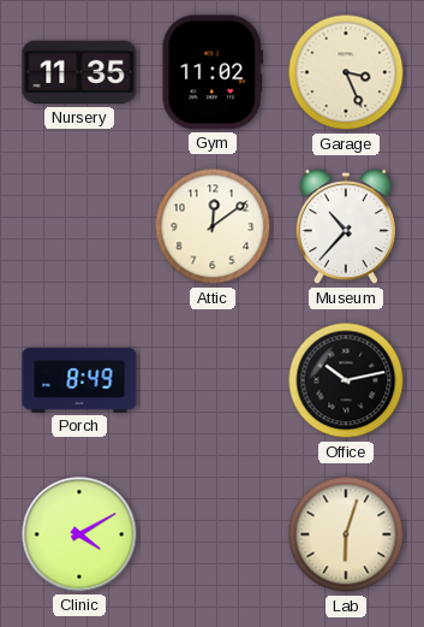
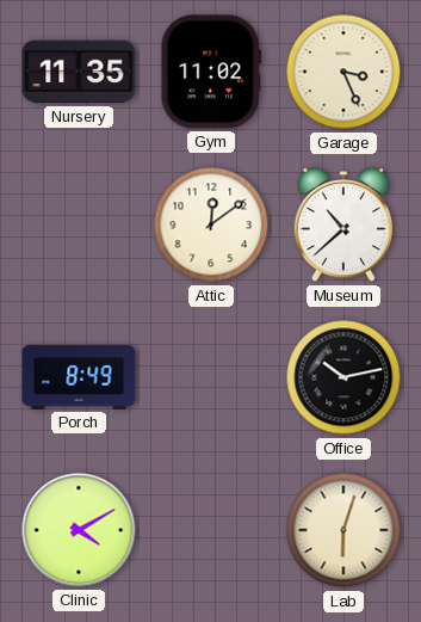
Museum: 10:37 -> 10:38 (343, 226)
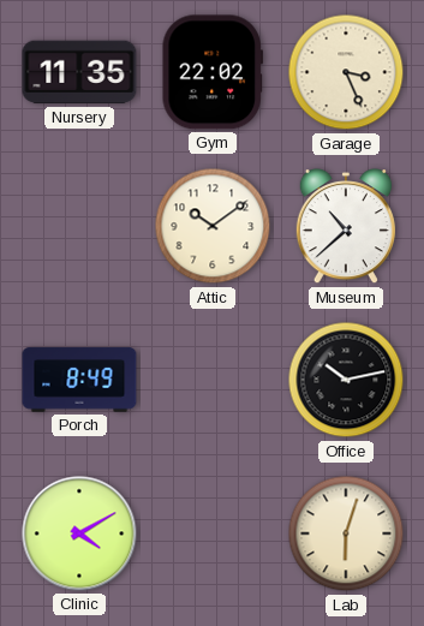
Gym: 11:02 -> 22:02 (211, 72)
Attic: 12:09 -> 10:09 (213, 226)
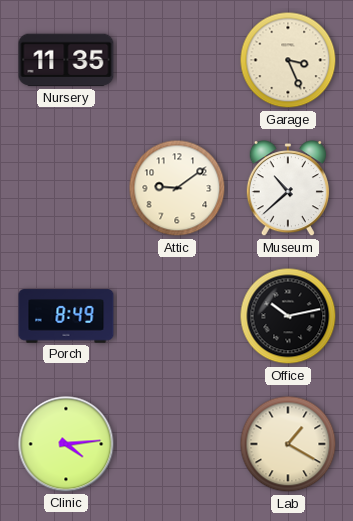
Gym: 22:02 -> none (211, 72)
Attic: 10:09 -> 9:09 (177, 188)
Clinic: 4:10 -> 4:14 (66, 444)
Lab: 6:03 -> 1:20 (288, 444)
